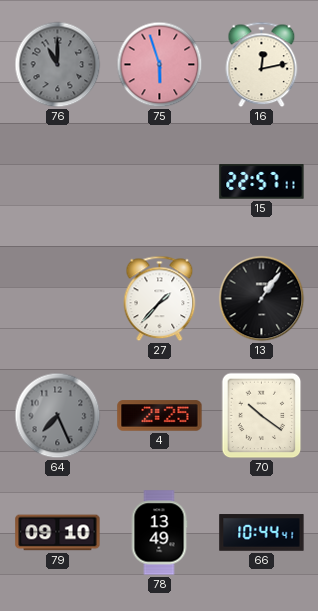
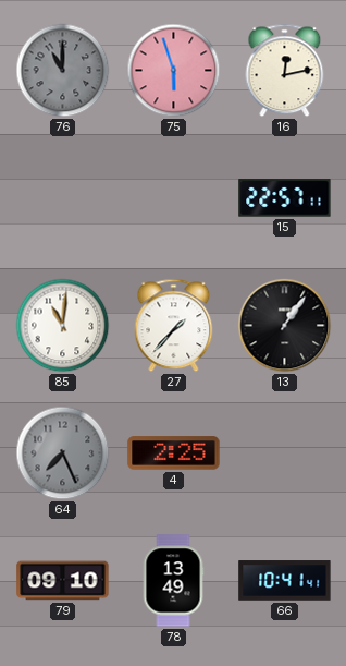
85: none -> 11:01 (63, 326)
70: 10:21 -> none (262, 416)
66: 10:44 -> 10:41 (285, 581)
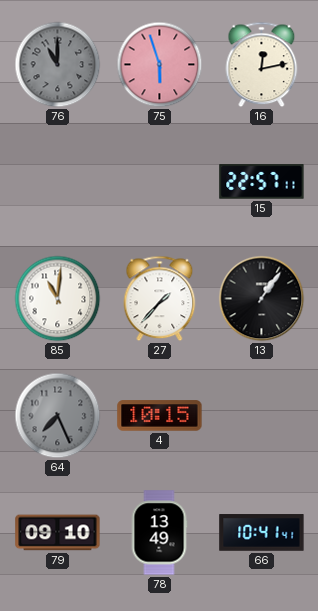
4: 2:25 -> 10:15 (160, 416)
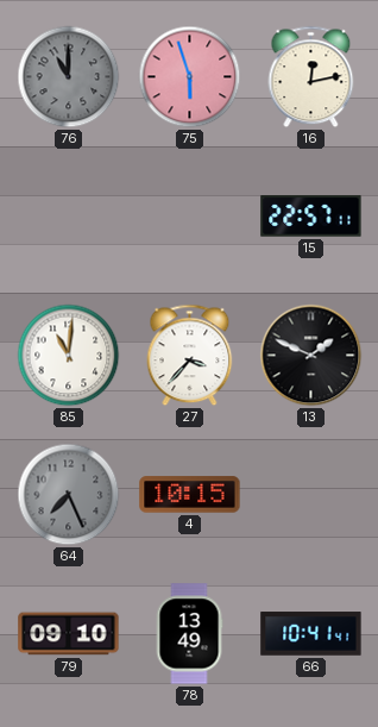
27: 1:37 -> 3:37 (190, 356)
13: 1:06 -> 1:49 (311, 356)
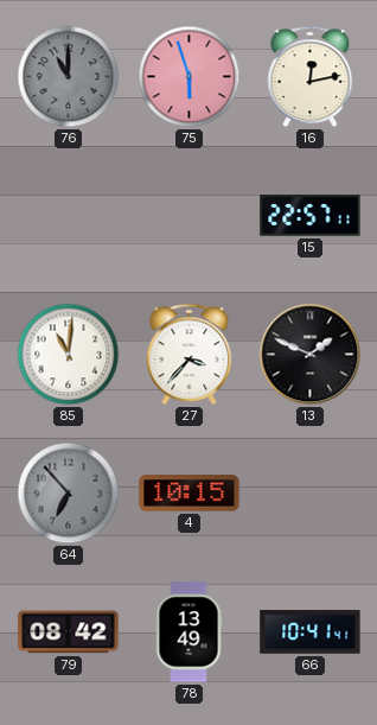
64: 7:26 -> 6:53 (69, 494)
79: 09:10 -> 08:42 (69, 632)
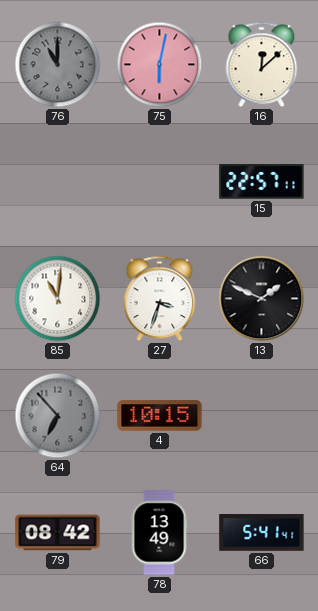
75: 5:57 -> 6:02 (160, 65)
16: 12:13 -> 12:08 (262, 65)
27: 3:37 -> 3:33 (160, 299)
66: 10:41 -> 5:41 (262, 533)
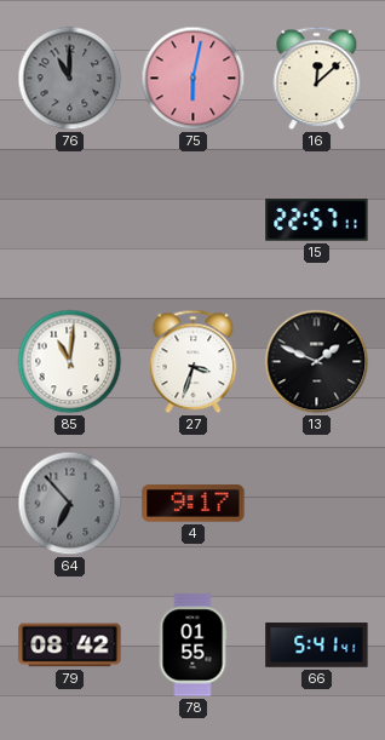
4: 10:15 -> 9:17 (194, 504)
78: 13:49 -> 01:55 (192, 646)
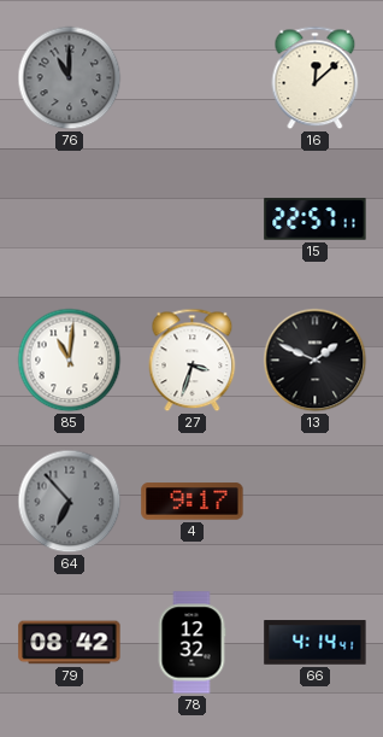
75: 6:02 -> none (194, 79)
78: 01:55 -> 12:32 (191, 643)
66: 5:41 -> 4:14 (316, 643)
